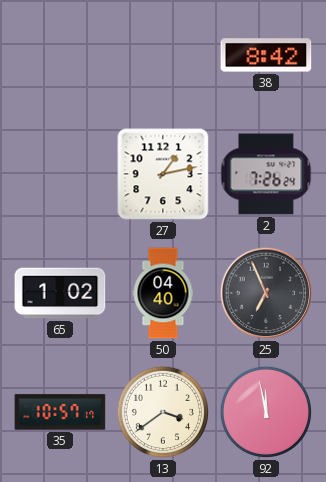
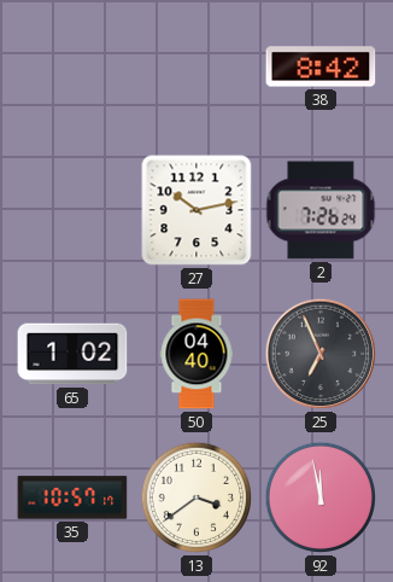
27: 1:13 -> 10:13 (196, 210)
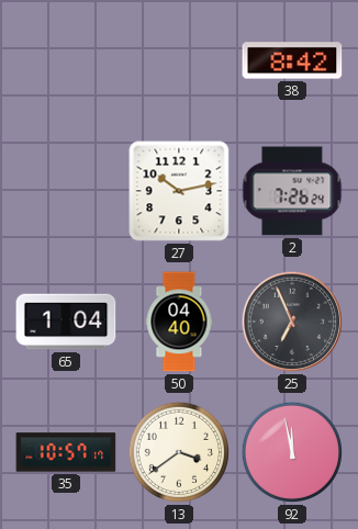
65: 1:02 -> 1:04 (66, 322)
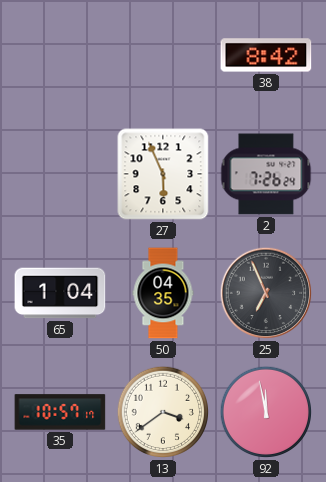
27: 10:13 -> 5:56 (163, 174)
50: 04:40 -> 04:35 (163, 293)
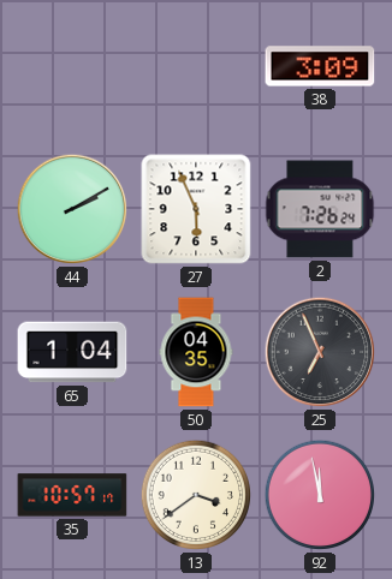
38: 8:42 -> 3:09 (320, 66)
44: none -> 2:10 (72, 209)
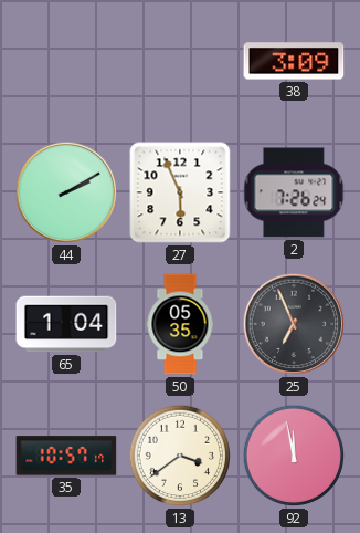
50: 04:35 -> 05:35 (180, 324)
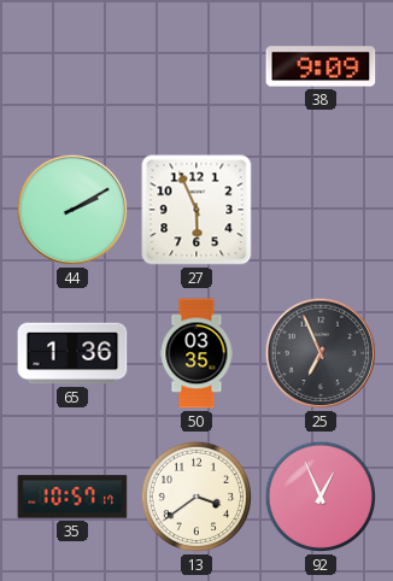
38: 3:09 -> 9:09 (321, 66)
2: 7:26 -> none (294, 192)
65: 1:04 -> 1:36 (72, 353)
50: 05:35 -> 03:35 (196, 353)
92: 11:58 -> 12:56 (321, 497)
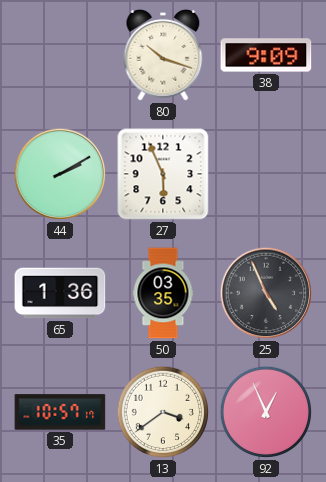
80: none -> 10:18 (163, 55)
25: 6:56 -> 4:56 (266, 293)
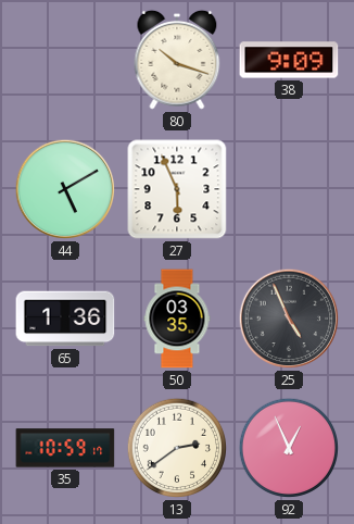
44: 2:10 -> 5:10 (65, 189)
35: 10:57 -> 10:59 (65, 448)
13: 3:39 -> 2:39 (177, 448)
